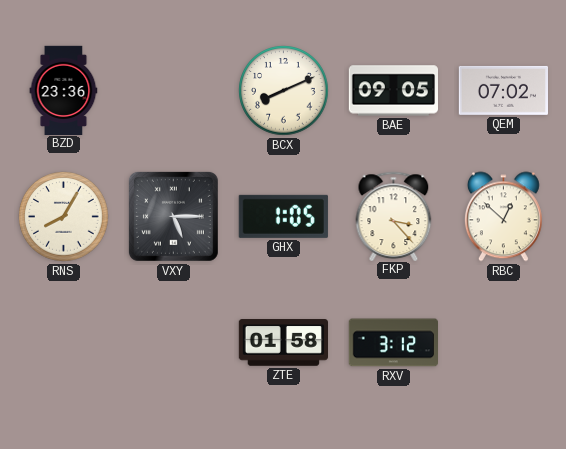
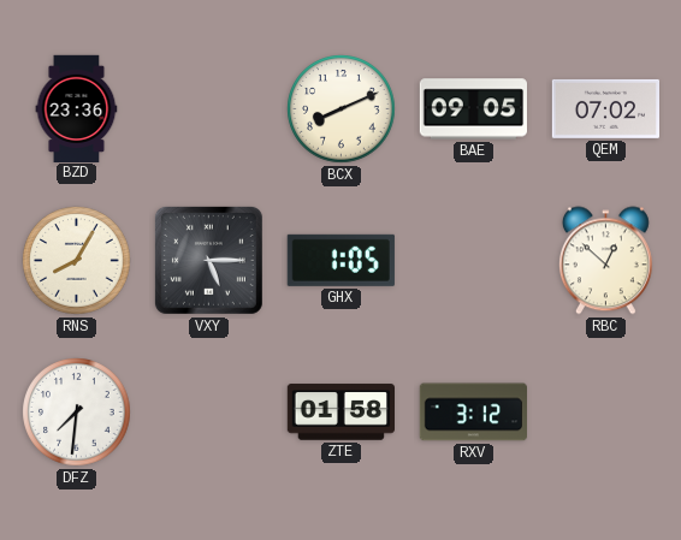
FKP: 3:23 -> none (394, 216)
DFZ: none -> 7:31 (77, 413)
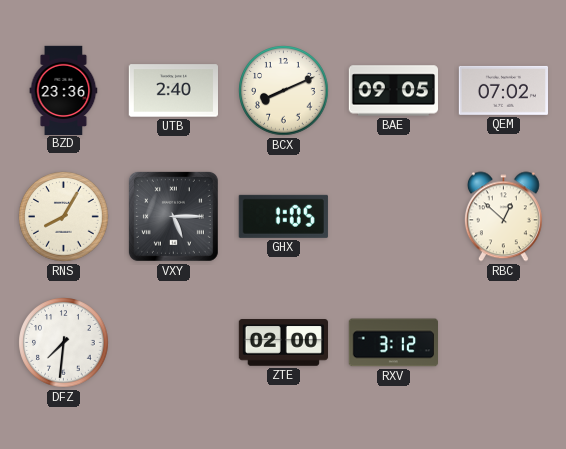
UTB: none -> 2:40 (173, 91)
ZTE: 01:58 -> 02:00 (283, 343)
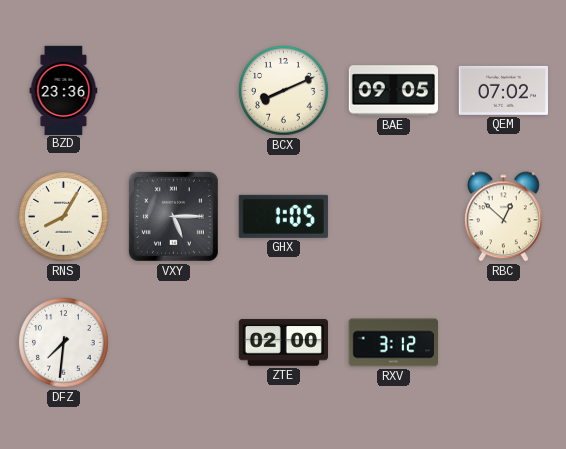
UTB: 2:40 -> none (173, 91)
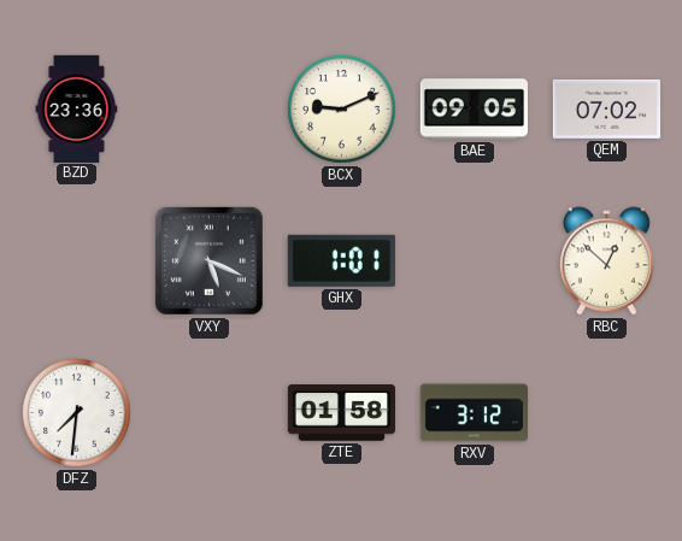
BCX: 8:11 -> 9:11 (342, 110)
RNS: 8:05 -> none (64, 217)
VXY: 5:15 -> 5:19 (208, 260)
GHX: 1:05 -> 1:01 (341, 260)
ZTE: 02:00 -> 01:58 (341, 413)
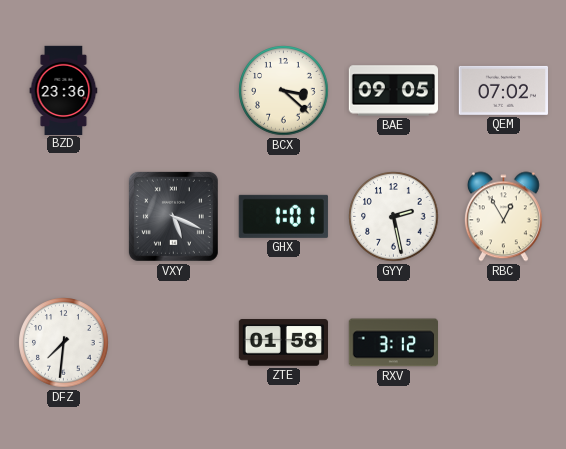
BCX: 9:11 -> 3:22 (284, 91)
GYY: none -> 2:28 (394, 217)
RBC: 12:52 -> 12:55 (503, 217)
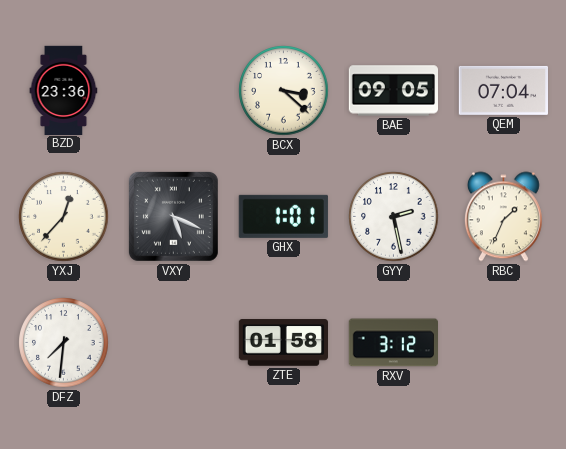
QEM: 07:02 -> 07:04 (503, 90)
YXJ: none -> 12:37 (64, 217)
RBC: 12:55 -> 1:34 (503, 217)
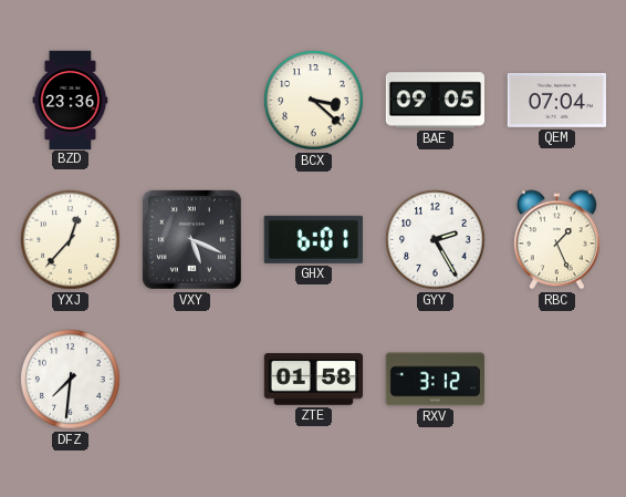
GHX: 1:01 -> 6:01 (313, 239)
GYY: 2:28 -> 2:25 (436, 240)
RBC: 1:34 -> 1:26 (556, 240)
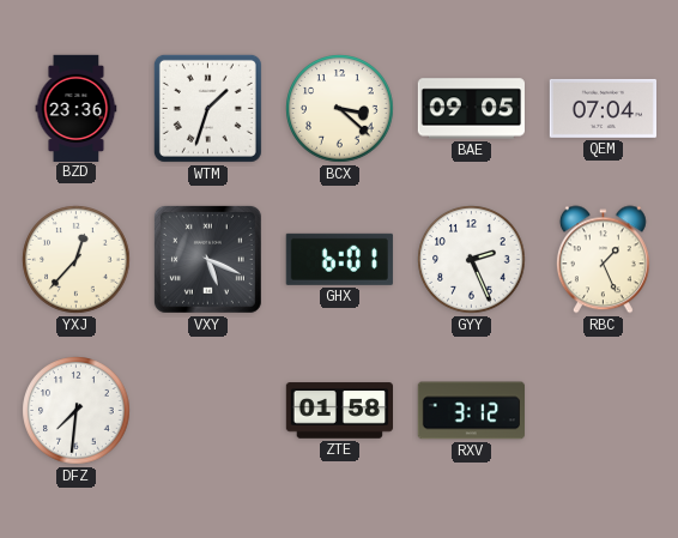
WTM: none -> 1:33 (207, 108)
GYY: 2:25 -> 2:26 (472, 260)
